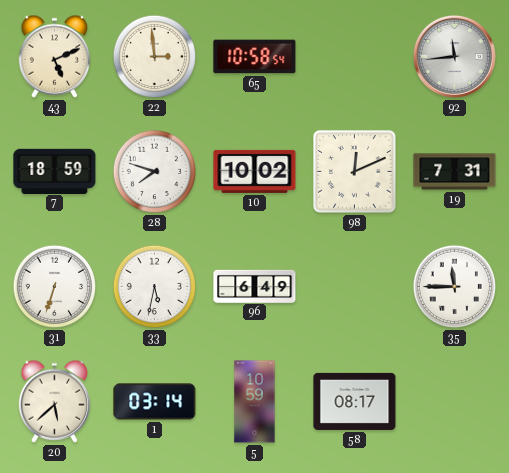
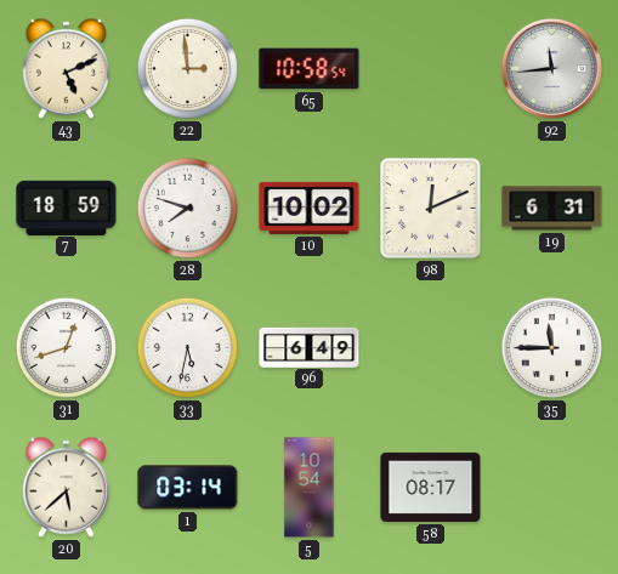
19: 7:31 -> 6:31 (552, 209)
31: 6:33 -> 12:42 (66, 347)
5: 10:59 -> 10:54 (310, 488)
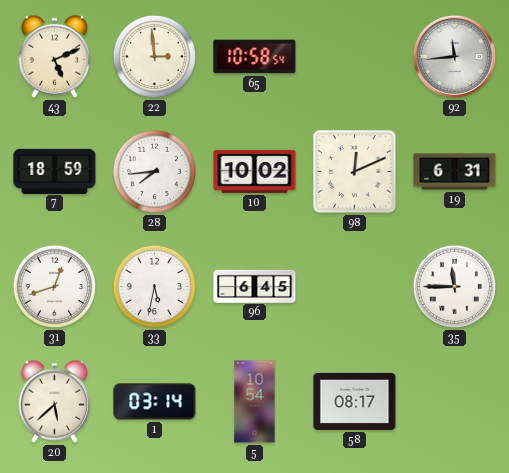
28: 7:48 -> 7:44 (154, 171)
96: 6:49 -> 6:45 (255, 286)
